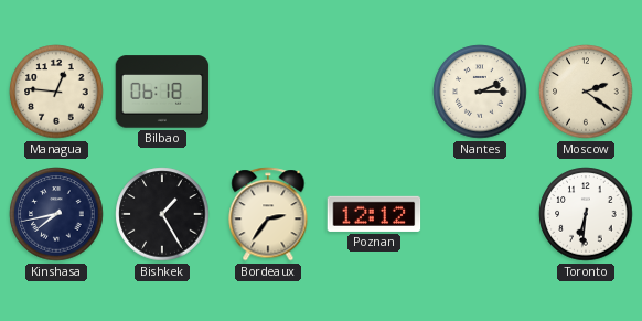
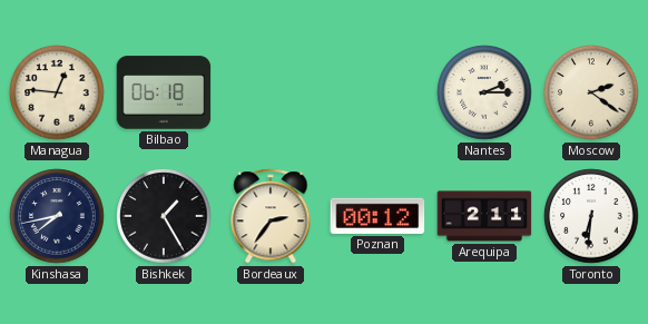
Poznan: 12:12 -> 00:12 (377, 216)
Arequipa: none -> 2:11 (484, 216)
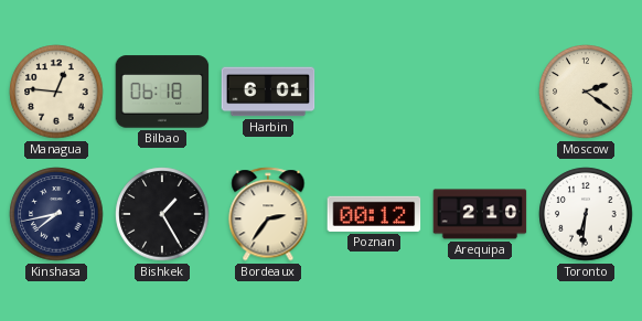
Harbin: none -> 6:01 (268, 92)
Nantes: 2:15 -> none (484, 92)
Arequipa: 2:11 -> 2:10 (480, 214)
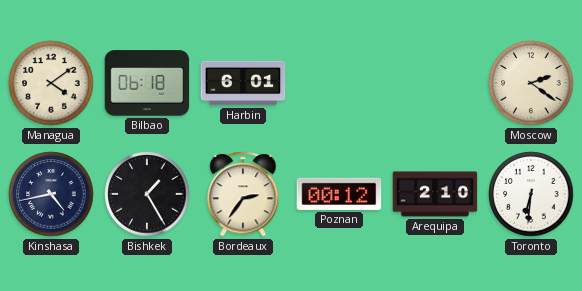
Managua: 12:46 -> 4:09 (51, 83)
Kinshasa: 7:43 -> 4:43 (51, 194)
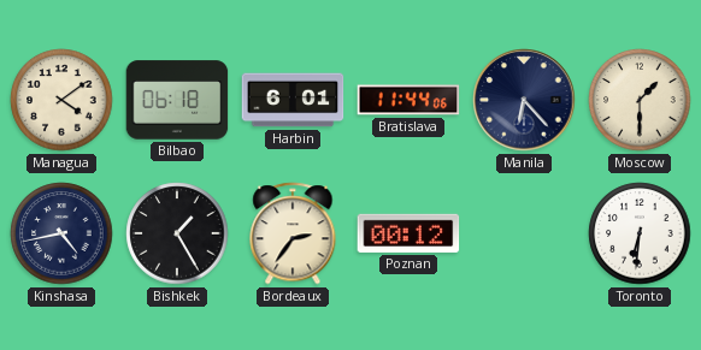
Bratislava: none -> 11:44 (408, 100)
Manila: none -> 6:23 (524, 100)
Moscow: 2:21 -> 1:30 (640, 100)
Arequipa: 2:10 -> none (435, 194)
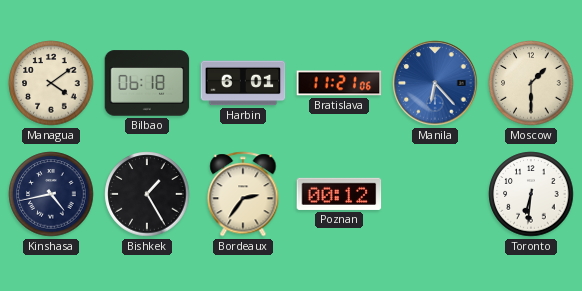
Bratislava: 11:44 -> 11:21 (339, 83)
Manila dial: navy -> blue (435, 83)
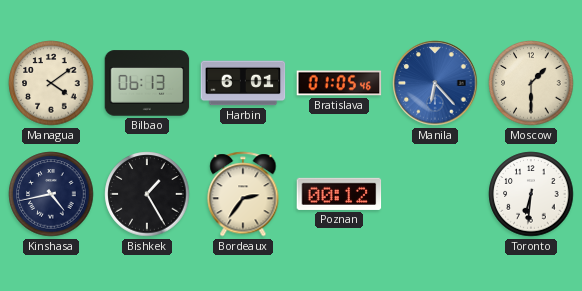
Bilbao: 06:18 -> 06:13 (147, 83)
Bratislava: 11:21 -> 01:05 (339, 83)
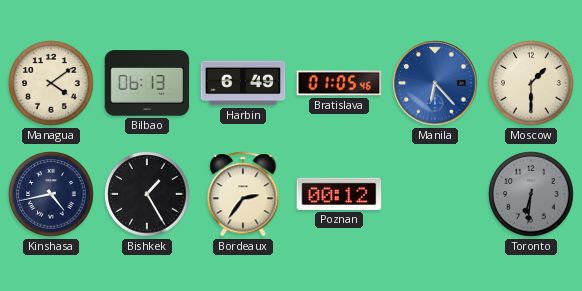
Harbin: 6:01 -> 6:49 (243, 83)
Toronto dial: white -> grey (531, 194)
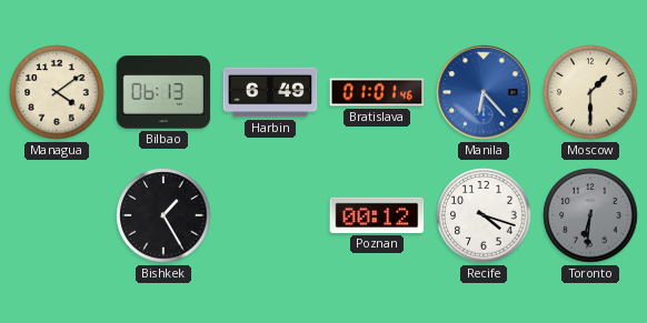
Bratislava: 01:05 -> 01:01 (377, 92)
Kinshasa: 4:43 -> none (51, 194)
Bordeaux: 2:36 -> none (243, 194)
Recife: none -> 4:18 (484, 215)
